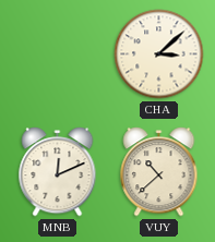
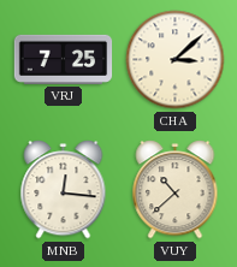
VRJ: none -> 7:25 (64, 59)
MNB: 12:11 -> 12:16 (64, 190)
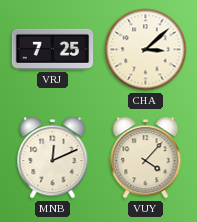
MNB: 12:16 -> 12:11 (53, 158)
VUY: 10:38 -> 4:07 (146, 158)
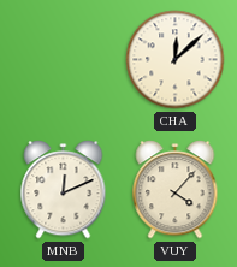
VRJ: 7:25 -> none (53, 49)
CHA: 3:08 -> 12:08 (176, 60)
